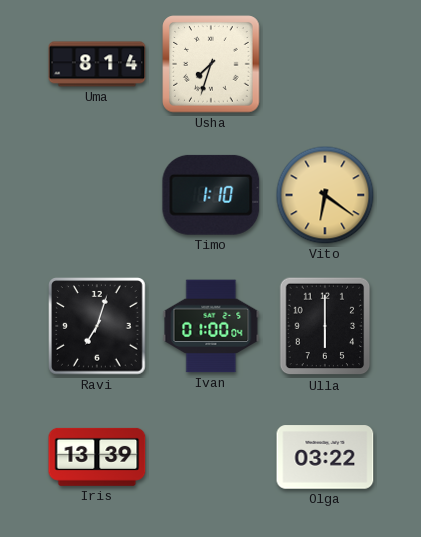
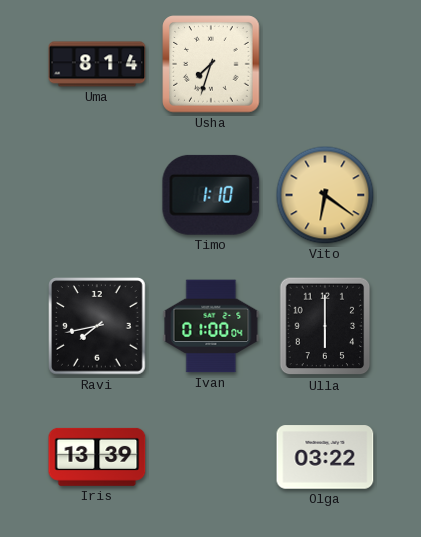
Ravi: 7:03 -> 7:43 (97, 326)
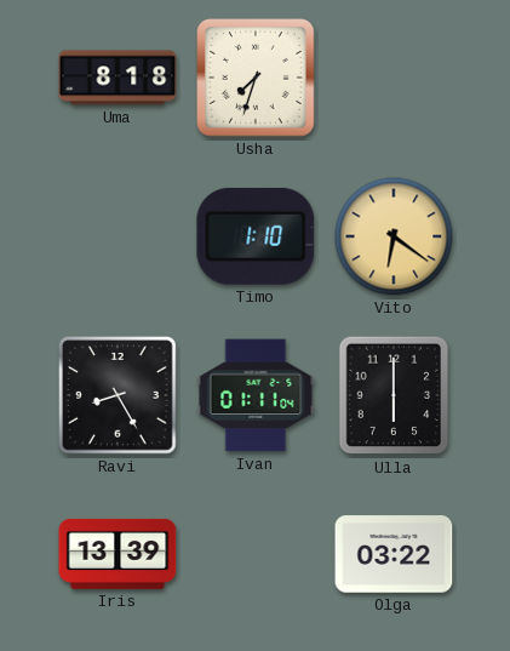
Uma: 8:14 -> 8:18 (118, 78)
Ravi: 7:43 -> 8:25 (118, 395)
Ivan: 01:00 -> 01:11 (256, 395)
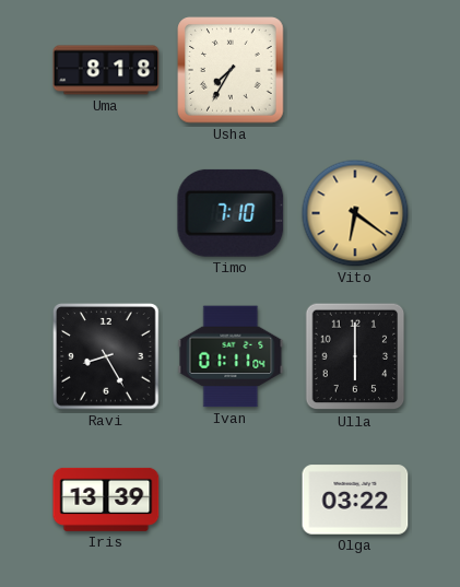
Usha: 7:33 -> 7:35 (231, 70)
Timo: 1:10 -> 7:10 (231, 213)
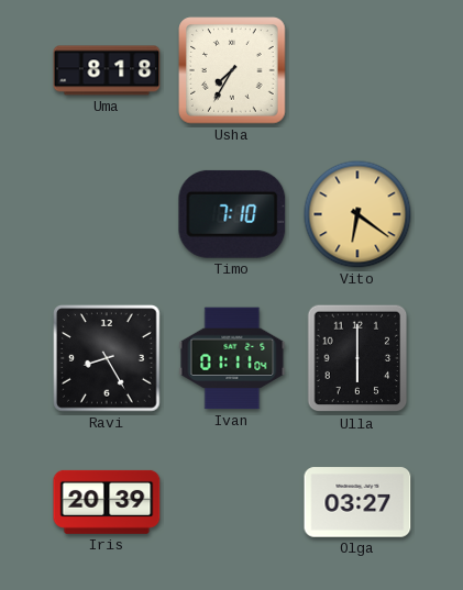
Iris: 13:39 -> 20:39 (107, 502)
Olga: 03:22 -> 03:27 (357, 502)
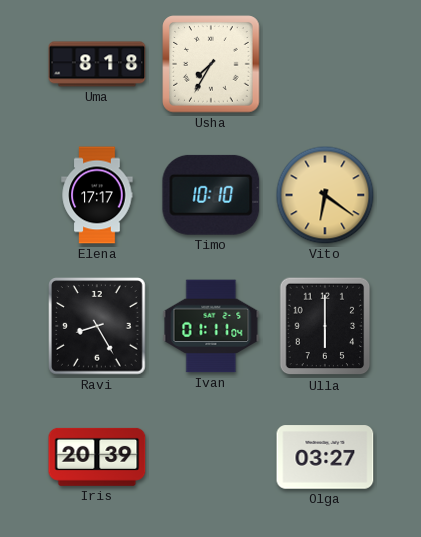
Elena: none -> 17:17 (97, 195)
Timo: 7:10 -> 10:10 (211, 195)
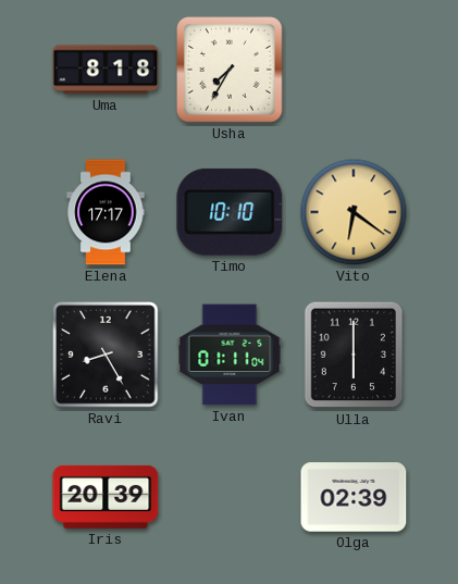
Olga: 03:27 -> 02:39 (354, 497)
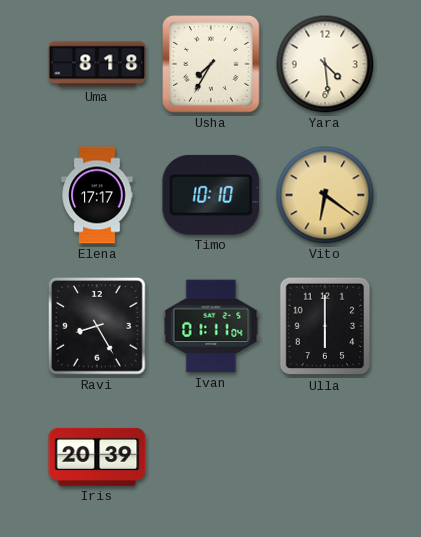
Yara: none -> 4:29 (325, 64)
Olga: 02:39 -> none (354, 497)
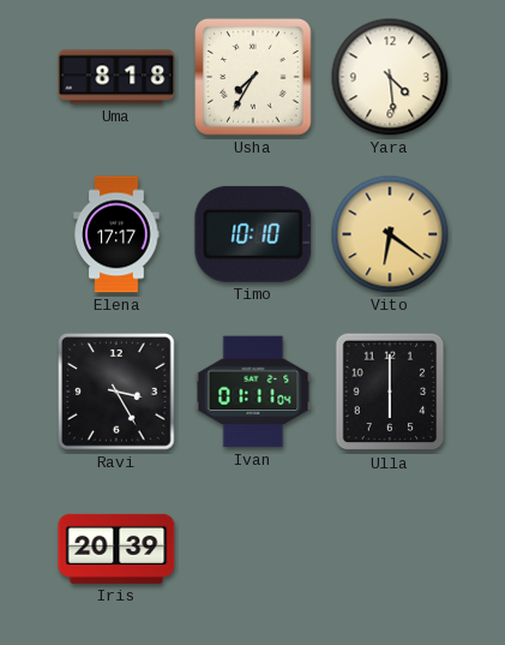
Ravi: 8:25 -> 3:25 (116, 392)
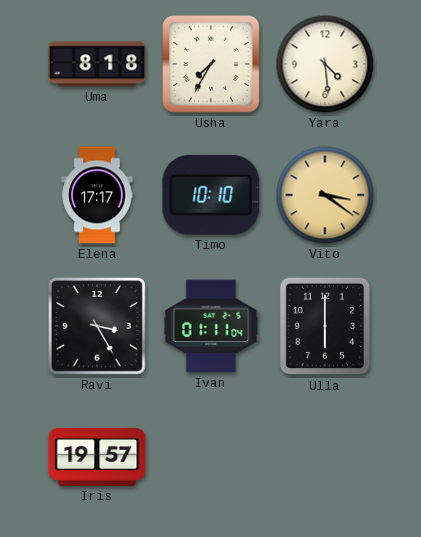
Vito: 6:21 -> 3:21 (325, 195)
Iris: 20:39 -> 19:57 (97, 457)
